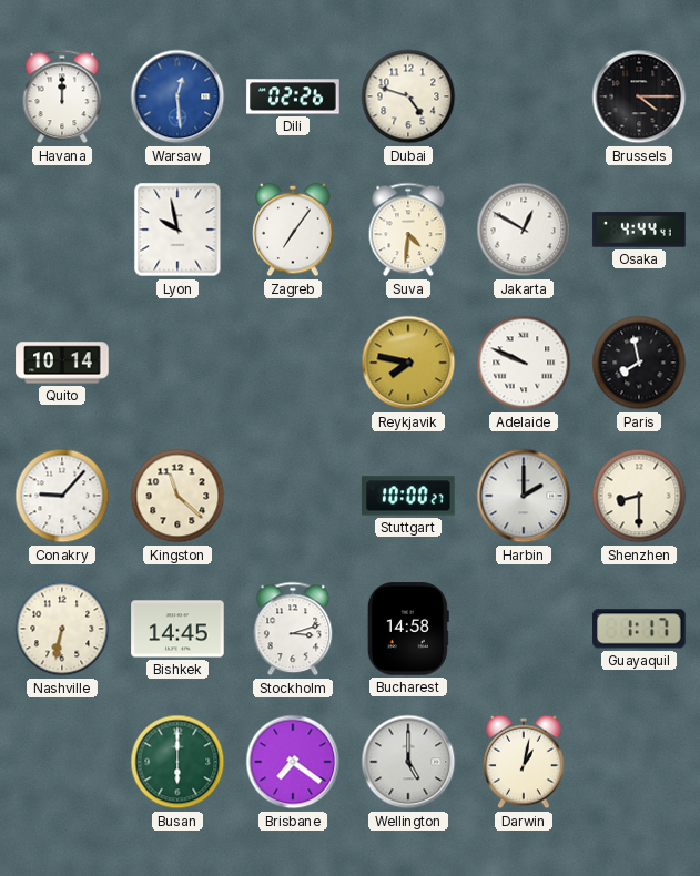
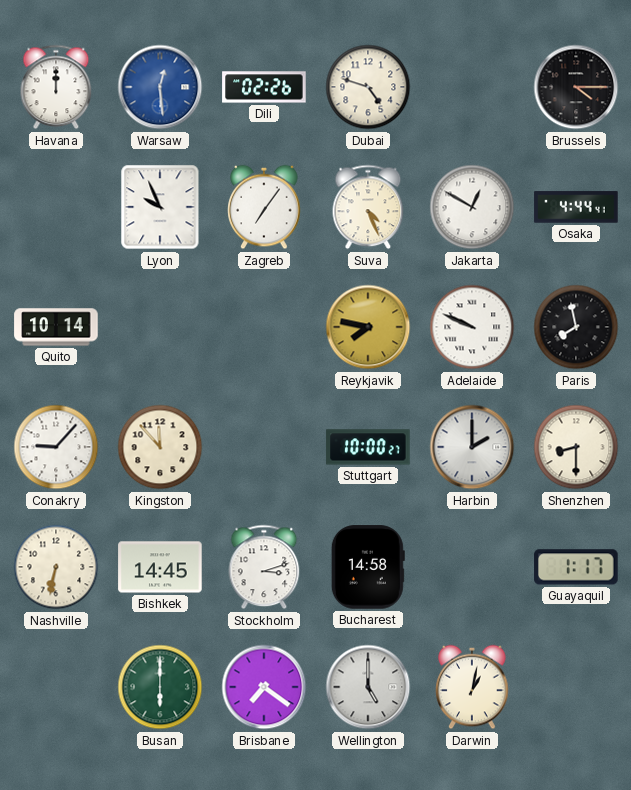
Lyon: 9:58 -> 9:56 (160, 207)
Suva: 4:31 -> 4:26 (368, 207)
Kingston: 11:22 -> 11:53 (160, 447)
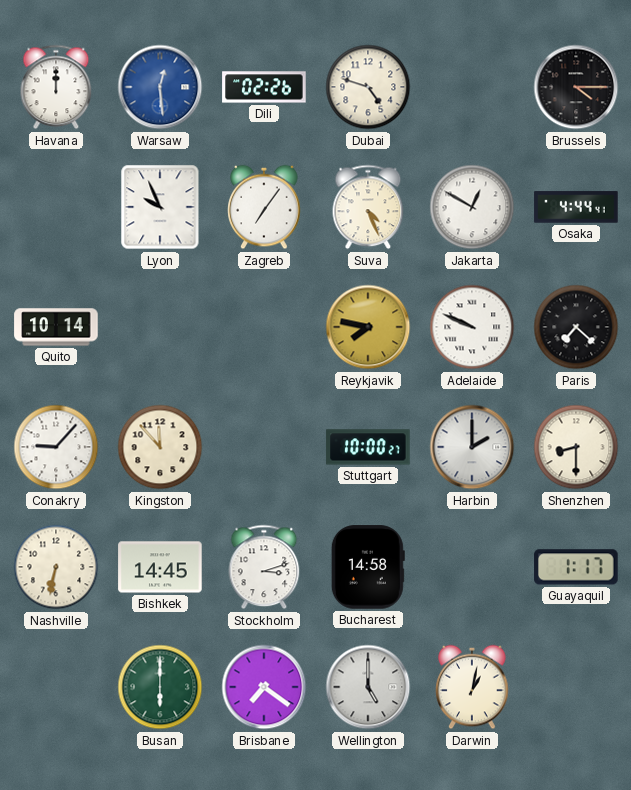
Paris: 7:58 -> 7:22 (576, 327)
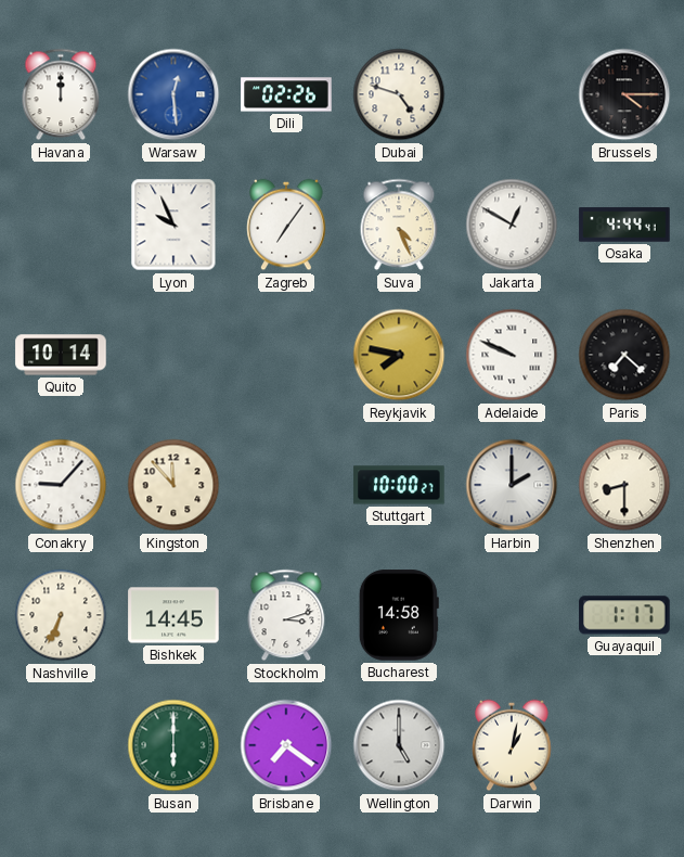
Nashville: 6:32 -> 6:34 (61, 615)
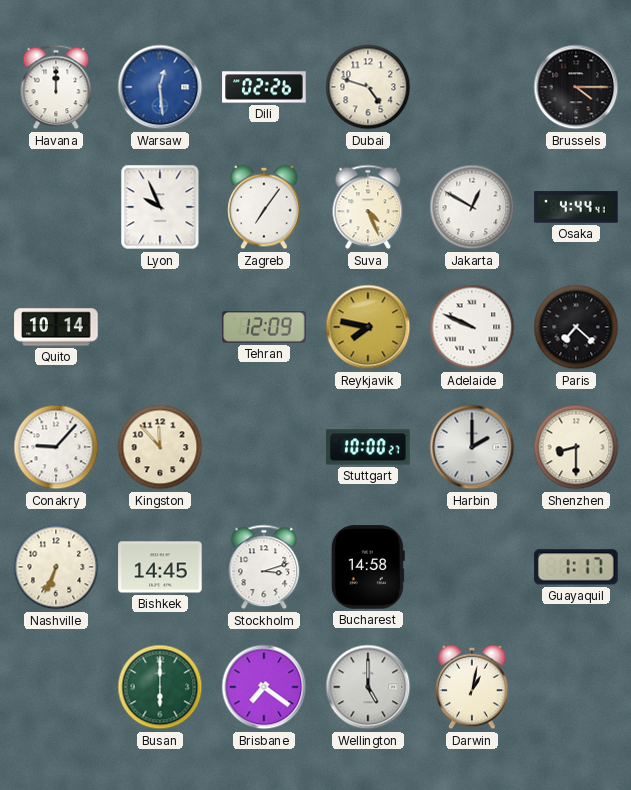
Tehran: none -> 12:09 (264, 327)
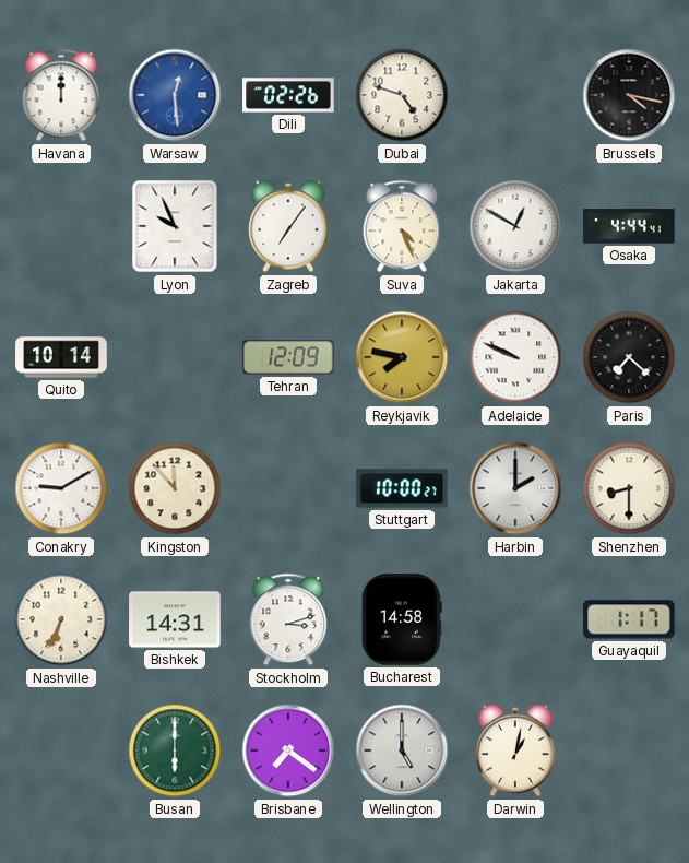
Brussels: 4:15 -> 4:17 (629, 95)
Conakry: 9:07 -> 9:10 (61, 488)
Bishkek: 14:45 -> 14:31 (175, 619)
